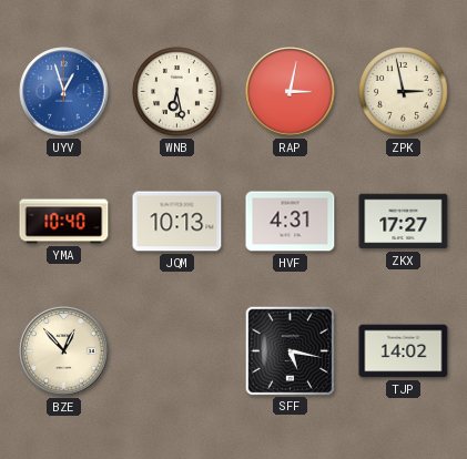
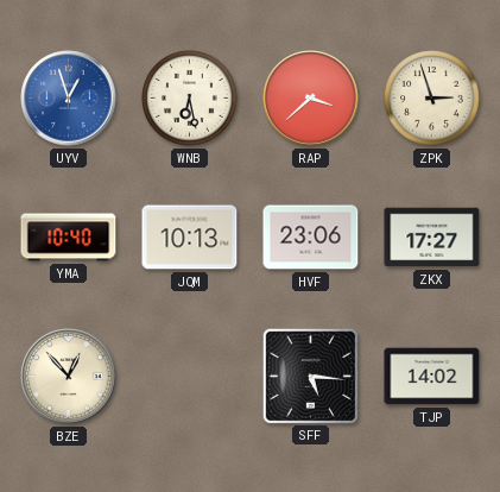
RAP: 3:02 -> 3:38 (311, 99)
ZPK: 2:58 -> 2:57 (432, 99)
HVF: 4:31 -> 23:06 (311, 238)
SFF: 5:17 -> 5:16 (310, 376)
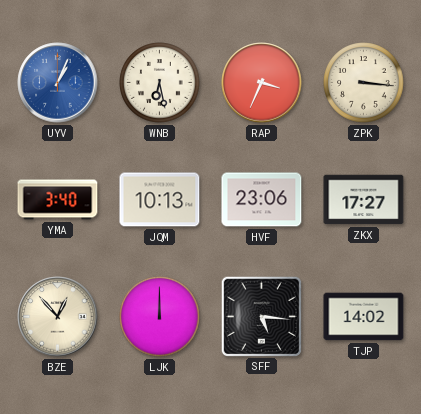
UYV: 12:57 -> 1:04 (58, 83)
RAP: 3:38 -> 3:34 (262, 83)
ZPK: 2:57 -> 3:16 (364, 83)
YMA: 10:40 -> 3:40 (58, 200)
LJK: none -> 12:00 (160, 317)
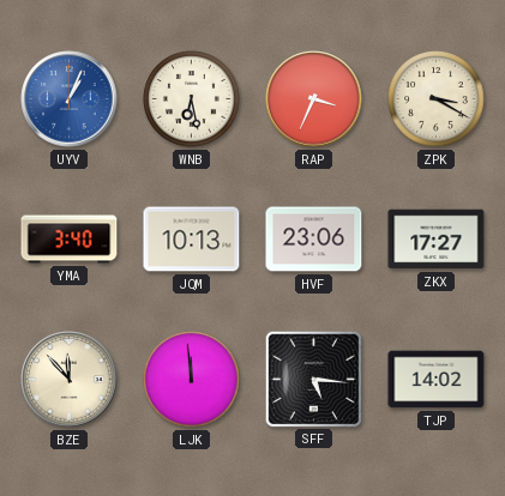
ZPK: 3:16 -> 3:20 (437, 99)
BZE: 12:53 -> 11:53 (70, 380)
LJK: 12:00 -> 11:59 (192, 380)
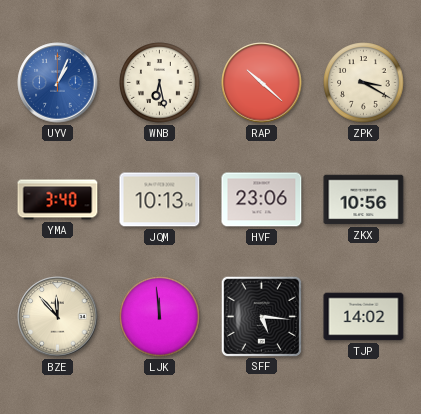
RAP: 3:34 -> 10:22 (262, 83)
ZKX: 17:27 -> 10:56 (364, 200)
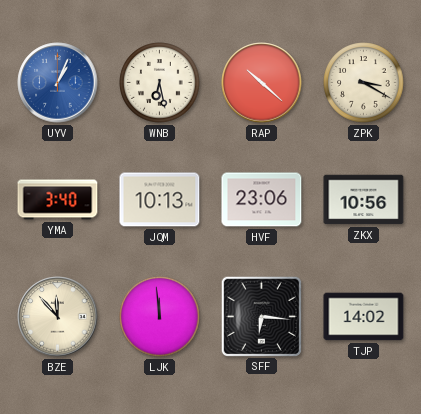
SFF: 5:16 -> 6:16 (261, 316)
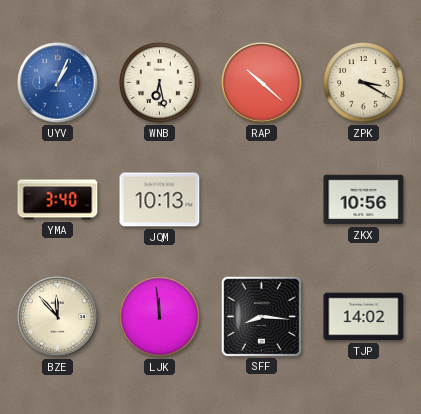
HVF: 23:06 -> none (262, 200)
SFF: 6:16 -> 8:16 (261, 316)
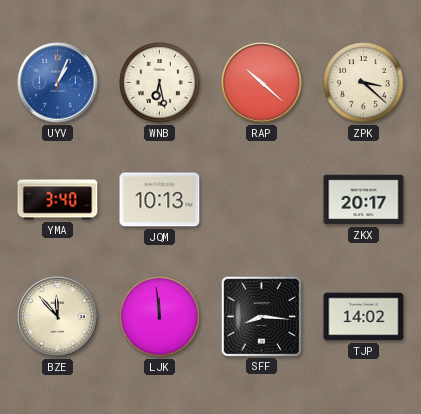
ZPK: 3:20 -> 3:22 (364, 83)
ZKX: 10:56 -> 20:17 (364, 200)
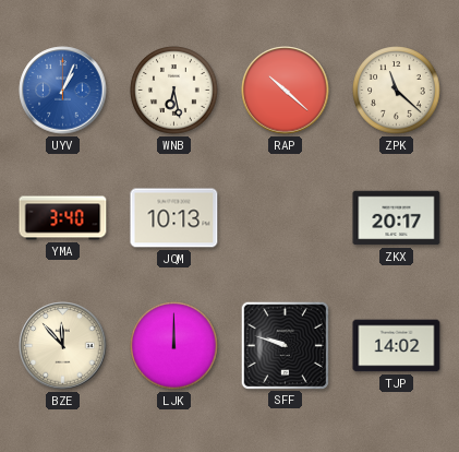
ZPK: 3:22 -> 11:22 (397, 91)
LJK: 11:59 -> 12:00 (174, 346)
SFF: 8:16 -> 9:48 (285, 345)
